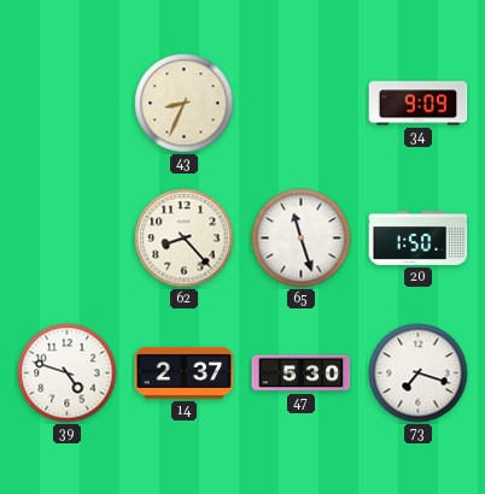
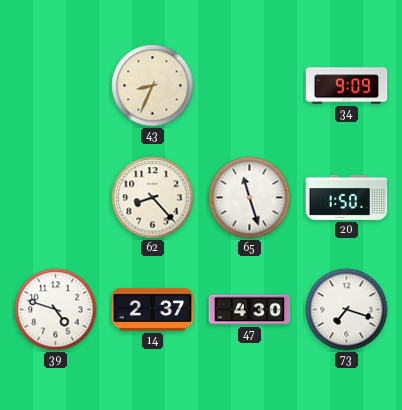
47: 5:30 -> 4:30 (250, 310)
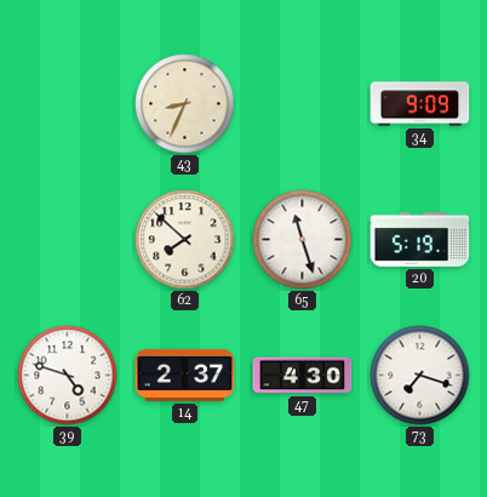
62: 8:23 -> 7:52 (185, 240)
20: 1:50 -> 5:19 (420, 239)
